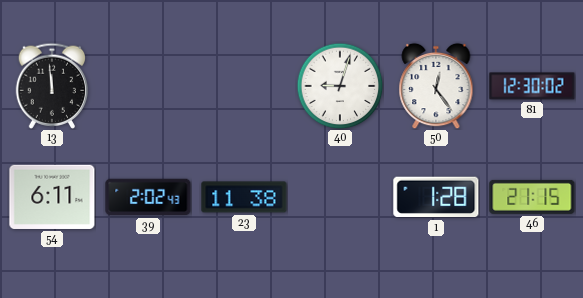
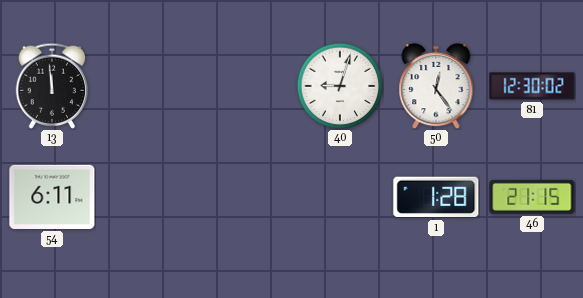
39: 2:02 -> none (148, 197)
23: 11:38 -> none (244, 197)
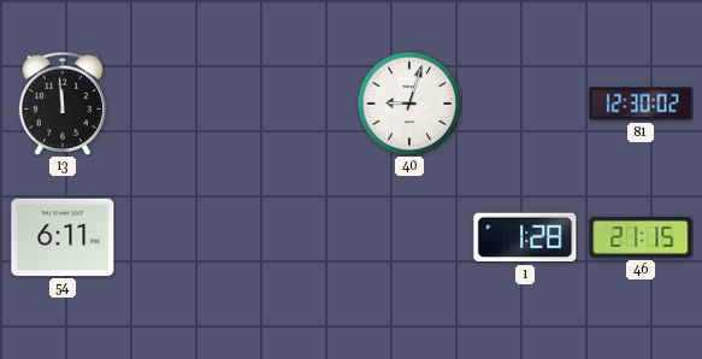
50: 12:24 -> none (436, 86)
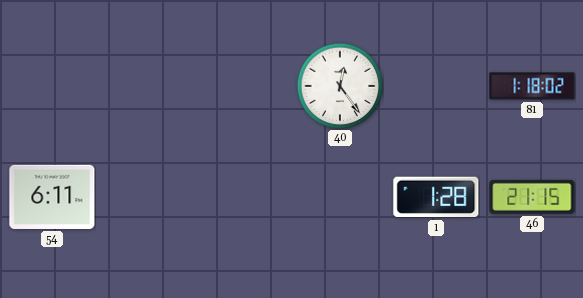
13: 11:59 -> none (63, 104)
40: 9:03 -> 12:24 (340, 86)
81: 12:30 -> 1:18 (532, 86)
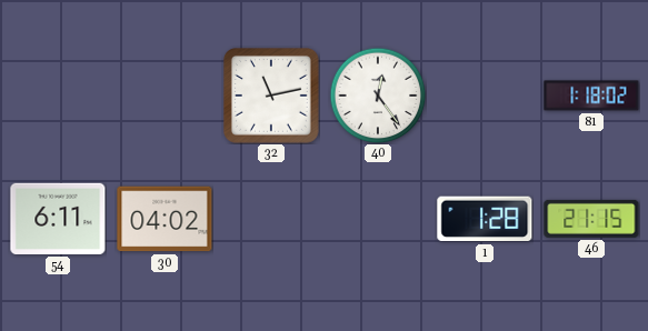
32: none -> 11:13 (272, 97)
30: none -> 04:02 (165, 219)
